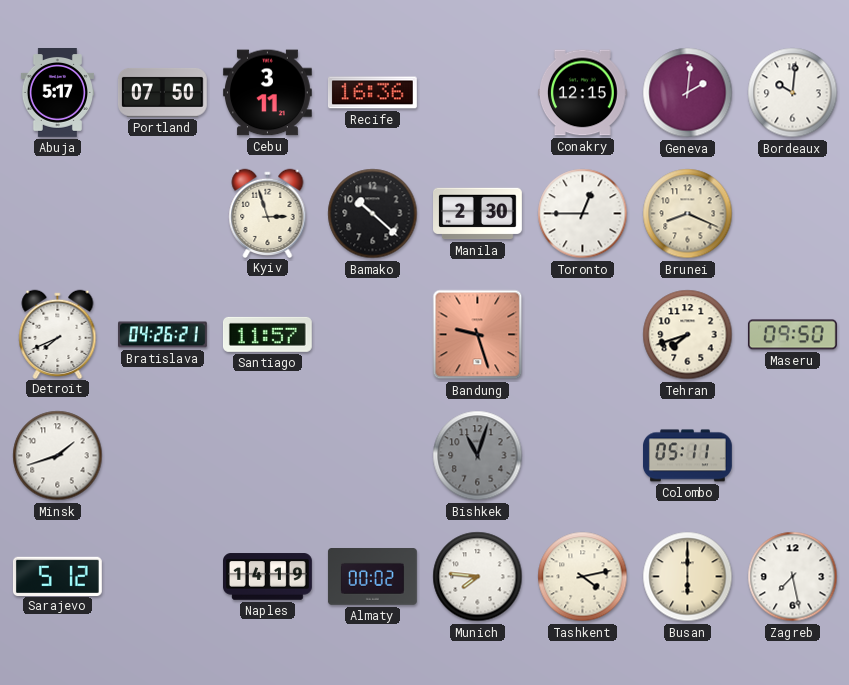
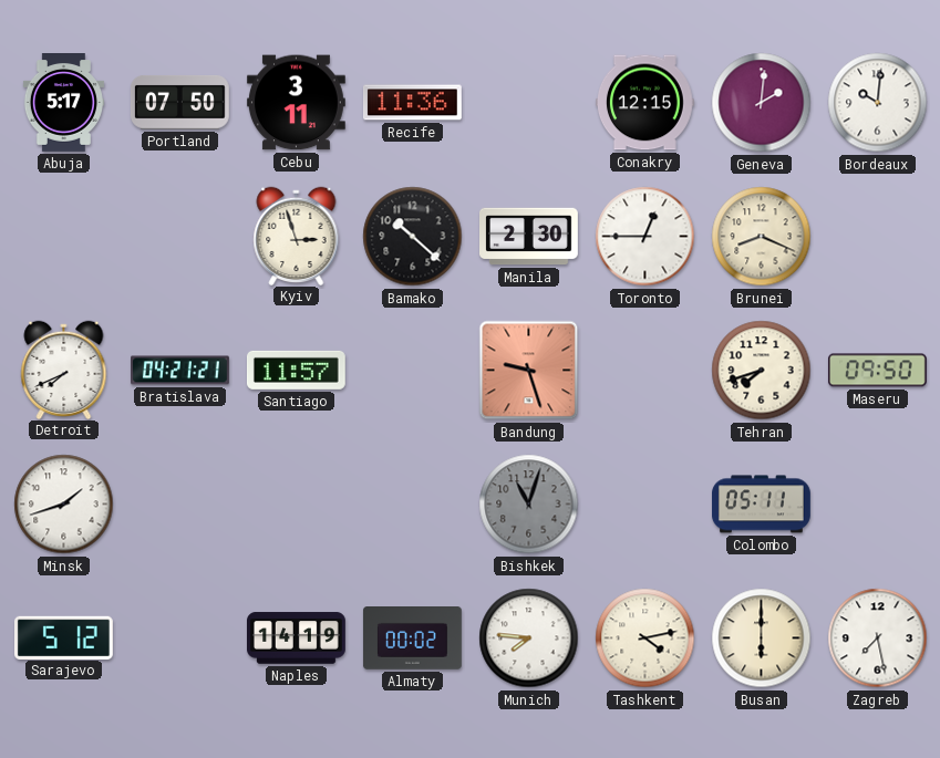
Recife: 16:36 -> 11:36 (412, 103)
Bratislava: 04:26 -> 04:21 (180, 371)
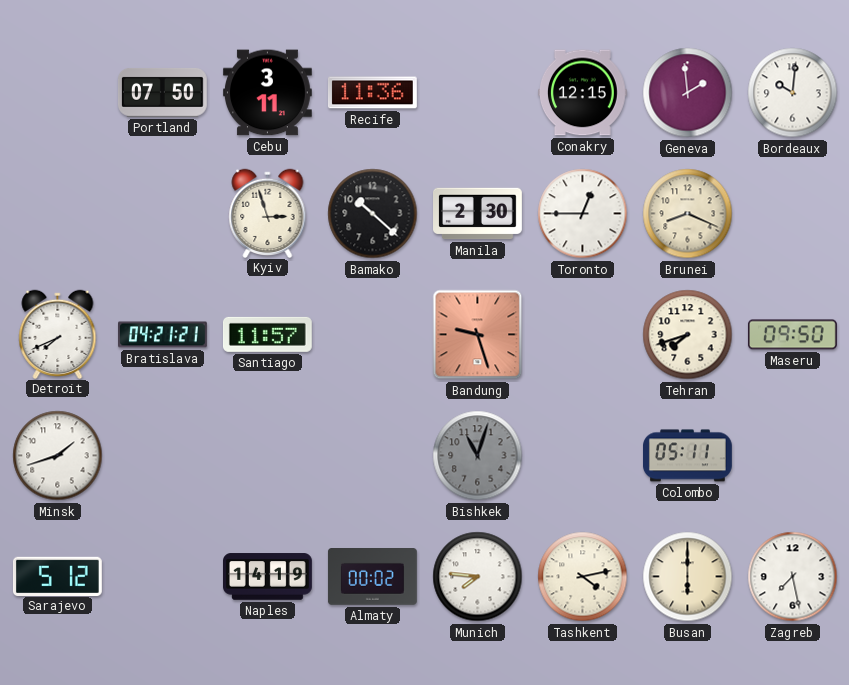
Abuja: 5:17 -> none (63, 103)
Geneva: 2:01 -> 1:59 (688, 93)
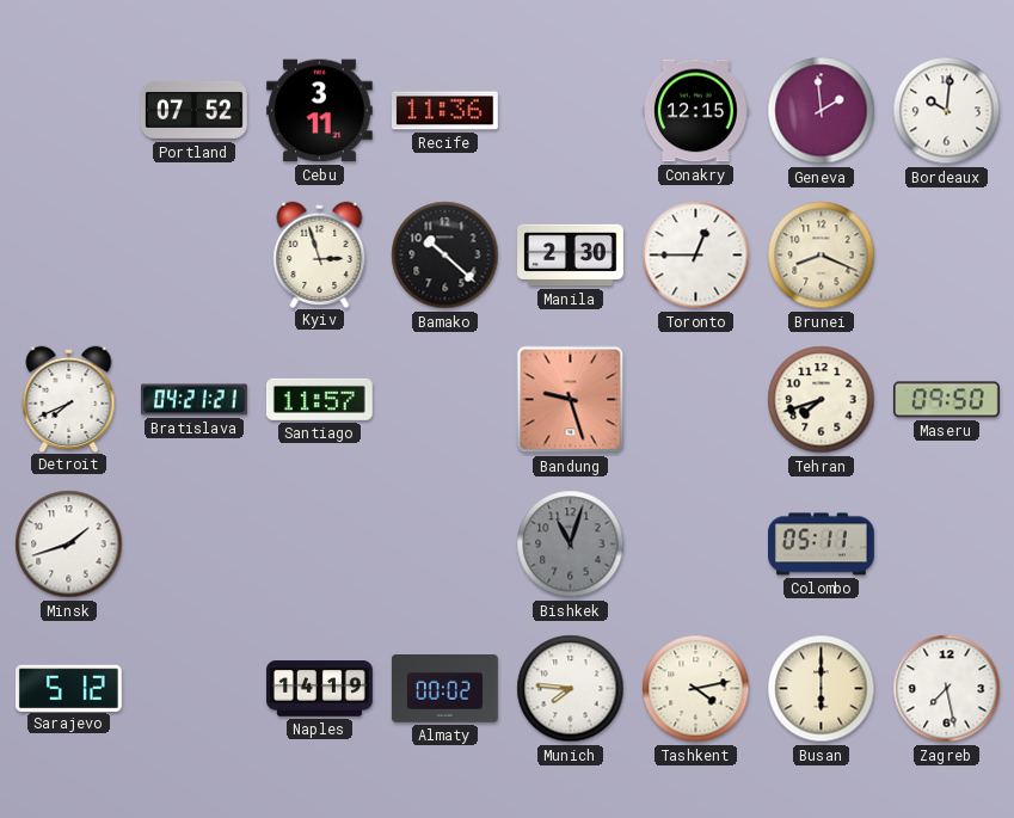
Portland: 07:50 -> 07:52 (193, 110)
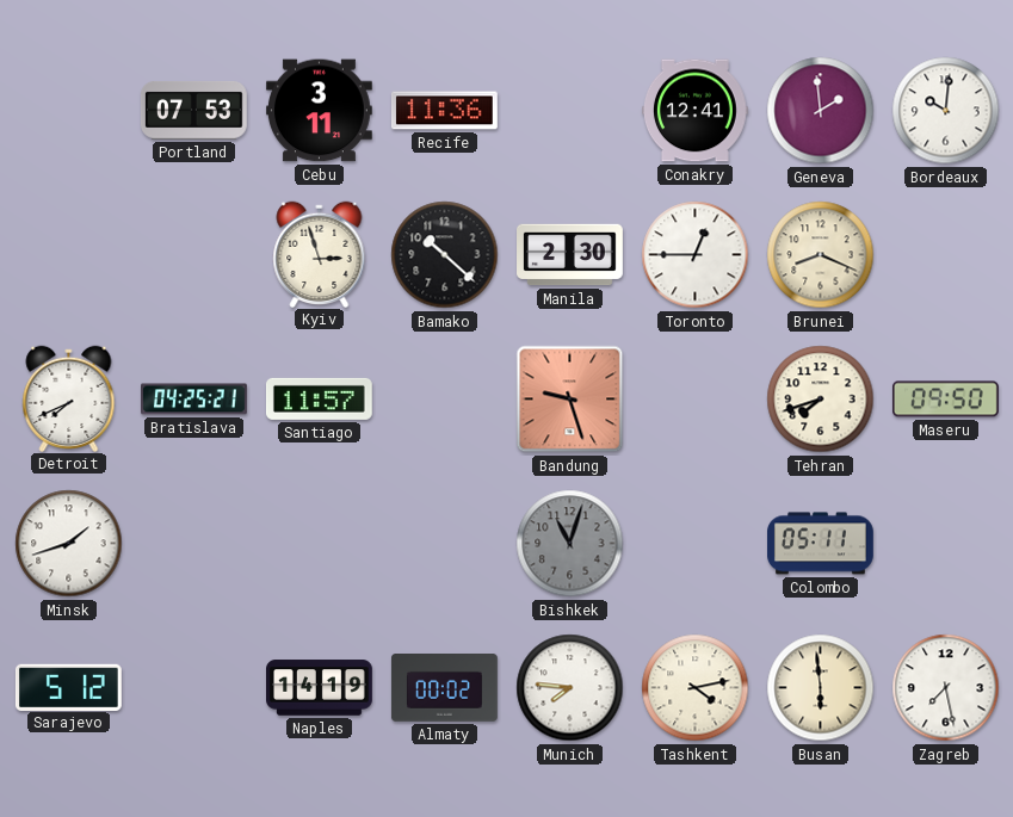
Portland: 07:52 -> 07:53 (193, 110)
Conakry: 12:15 -> 12:41 (694, 111)
Bratislava: 04:21 -> 04:25 (194, 400)
Busan: 6:00 -> 5:59 (821, 688)
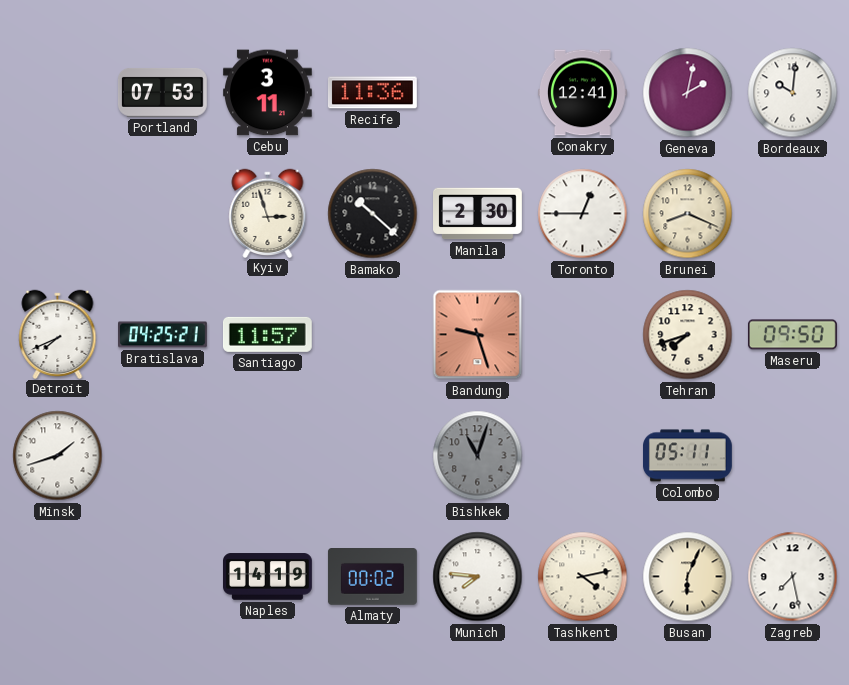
Geneva: 1:59 -> 2:02 (688, 93)
Sarajevo: 5:12 -> none (68, 687)
Busan: 5:59 -> 6:04 (688, 577)
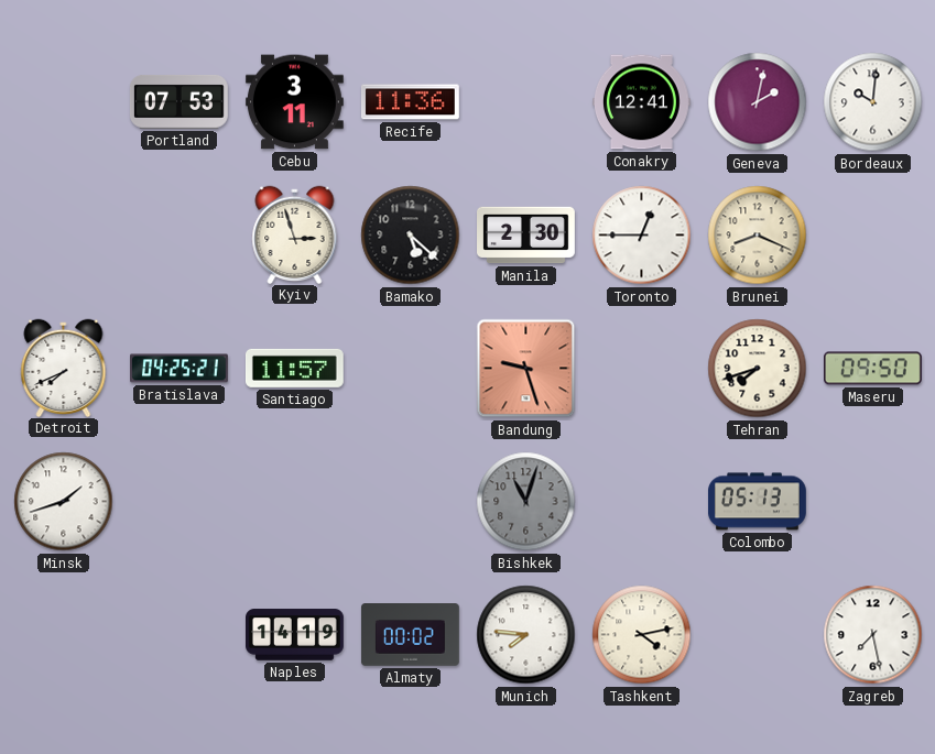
Bamako: 10:22 -> 5:22 (411, 236)
Colombo: 05:11 -> 05:13 (758, 502)
Busan: 6:04 -> none (688, 577)
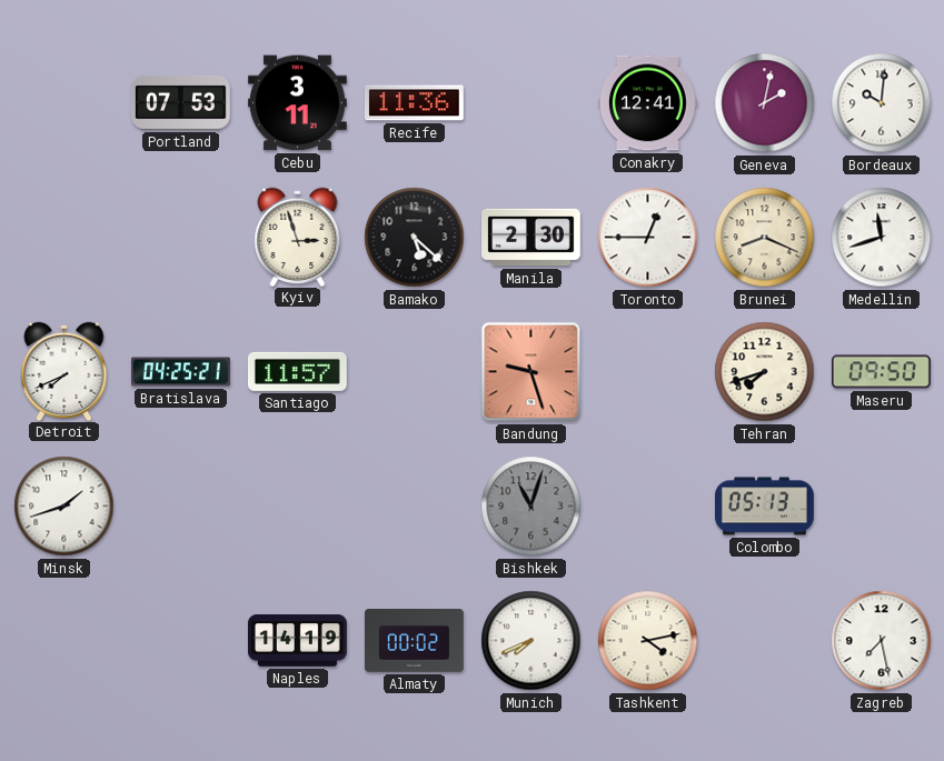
Medellin: none -> 11:42 (882, 238)
Munich: 7:46 -> 7:41 (531, 641)
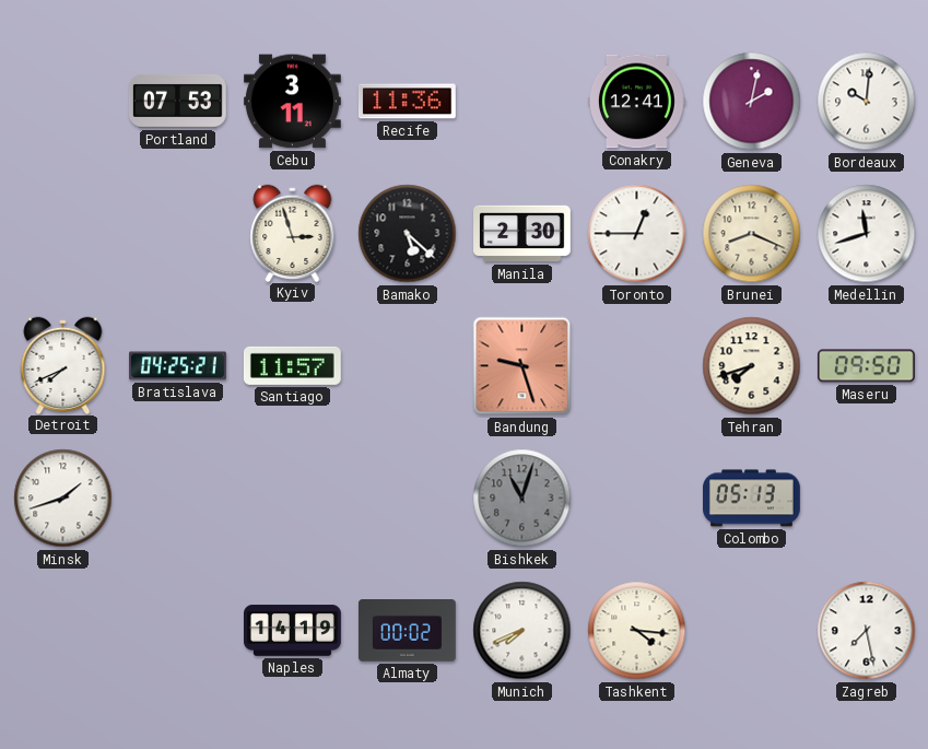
Tashkent: 4:13 -> 4:16 (637, 631)
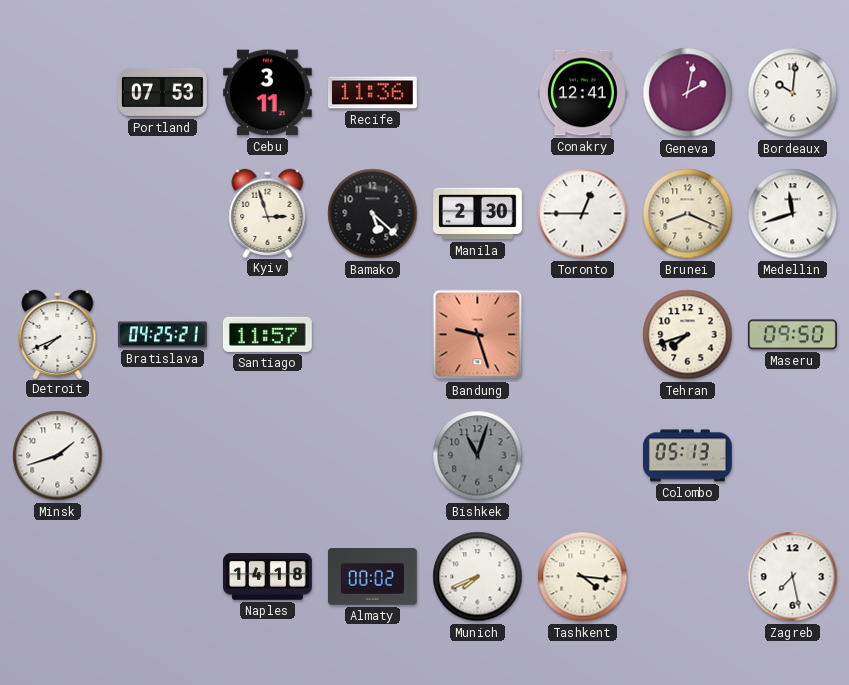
Naples: 14:19 -> 14:18 (268, 577)
